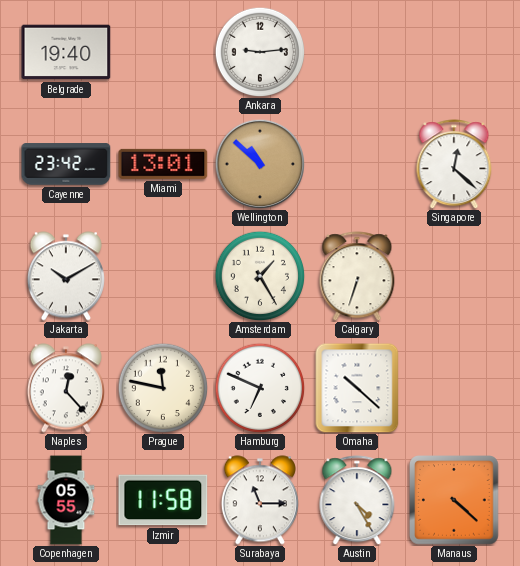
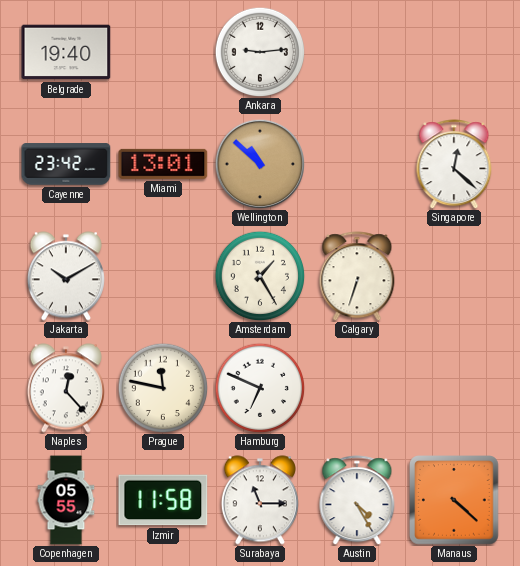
Omaha: 10:22 -> none (357, 388)
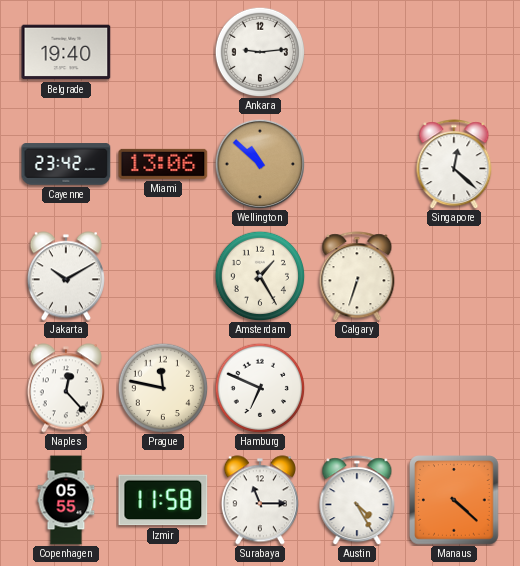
Miami: 13:01 -> 13:06 (163, 164)
